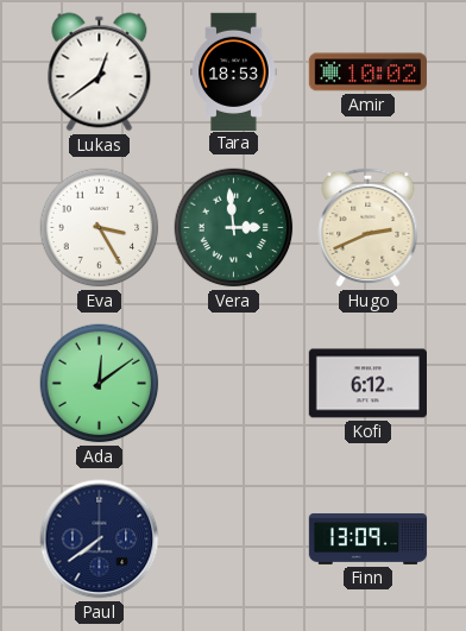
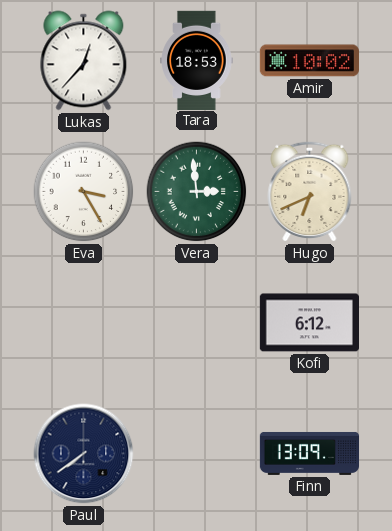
Lukas: 12:39 -> 12:37 (84, 61)
Hugo: 2:41 -> 6:41 (310, 191)
Ada: 12:09 -> none (100, 384)
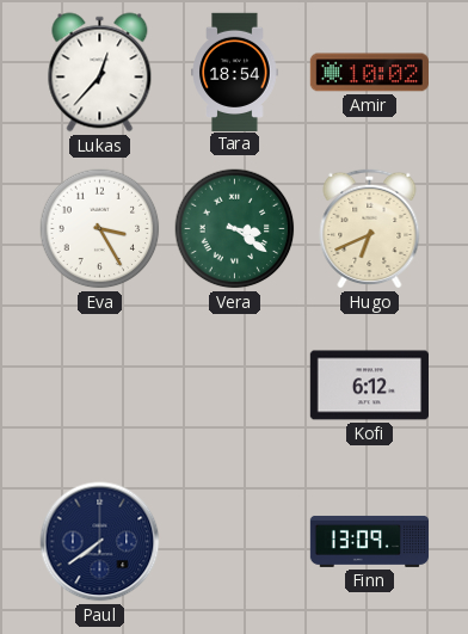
Tara: 18:53 -> 18:54 (235, 72)
Vera: 2:59 -> 3:21 (235, 229)
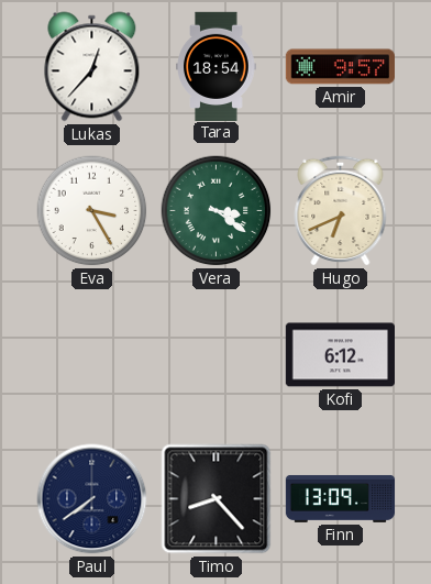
Amir: 10:02 -> 9:57 (340, 67)
Timo: none -> 8:23 (217, 499)
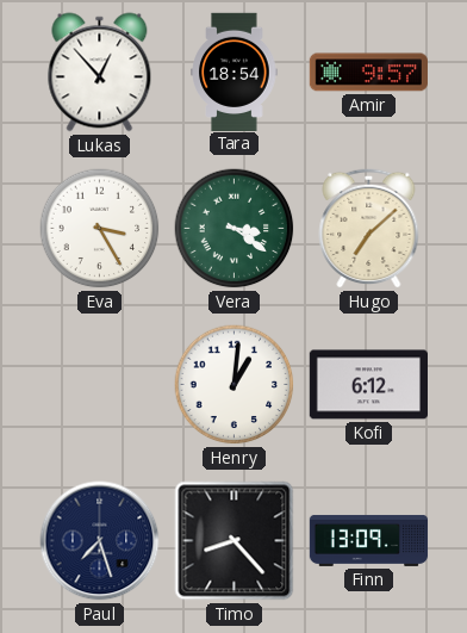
Lukas: 12:37 -> 12:53 (100, 73)
Hugo: 6:41 -> 7:08 (369, 228)
Henry: none -> 1:01 (235, 385)
Paul: 7:39 -> 7:27 (100, 541)
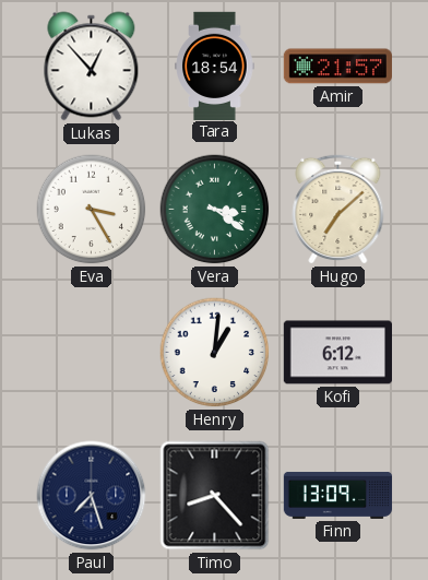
Amir: 9:57 -> 21:57 (337, 67)
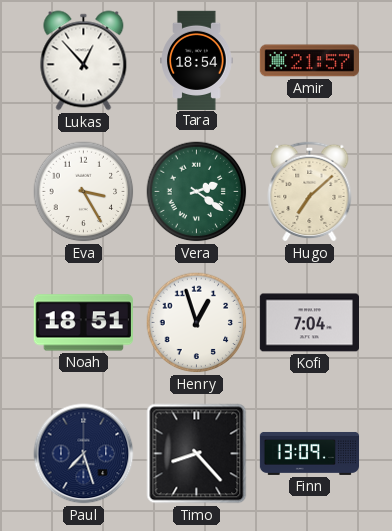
Vera: 3:21 -> 2:21 (197, 192)
Noah: none -> 18:51 (83, 323)
Henry: 1:01 -> 12:57 (197, 323)
Kofi: 6:12 -> 7:04 (309, 323)
